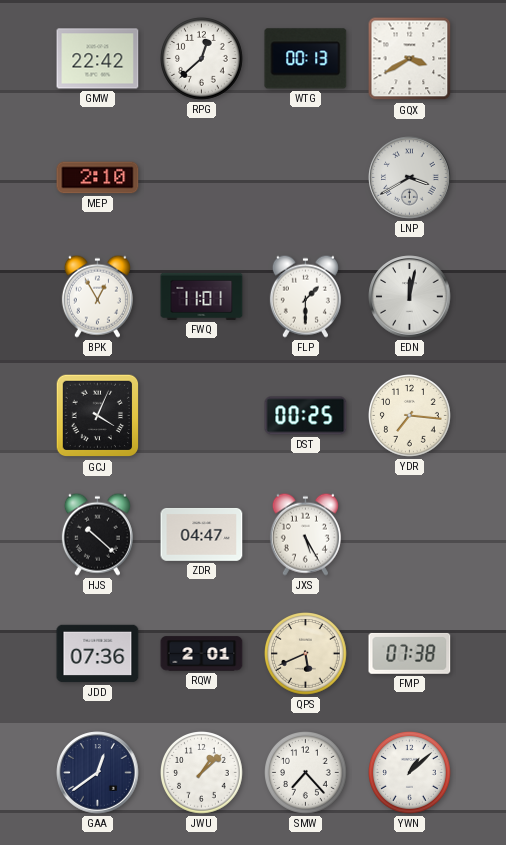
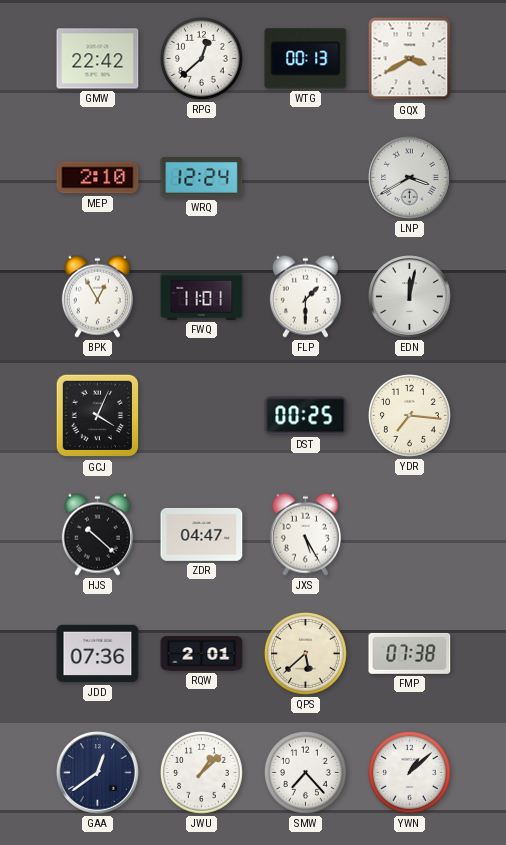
WRQ: none -> 12:24 (202, 178)
QPS: 5:41 -> 5:38 (306, 654)
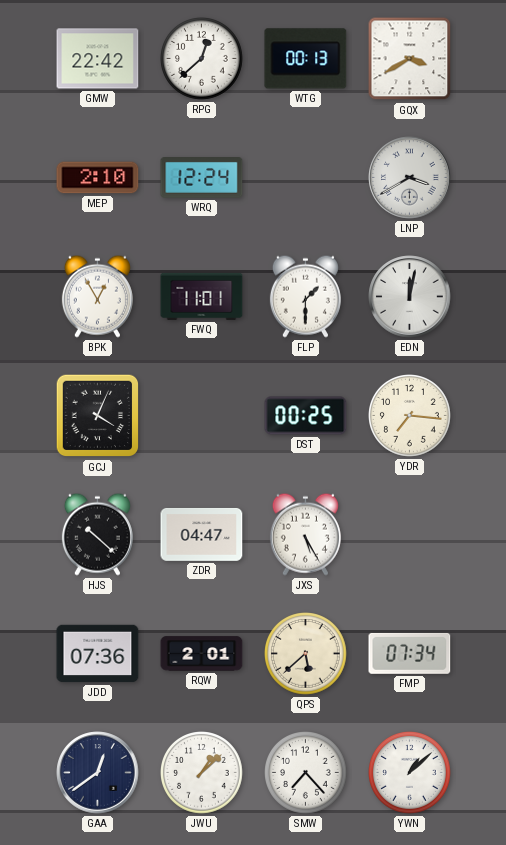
FMP: 07:38 -> 07:34 (410, 653)
